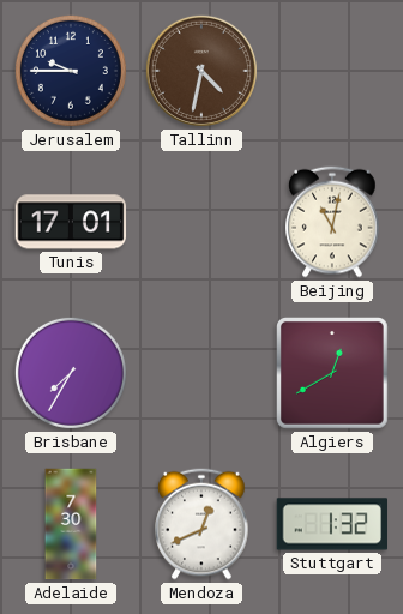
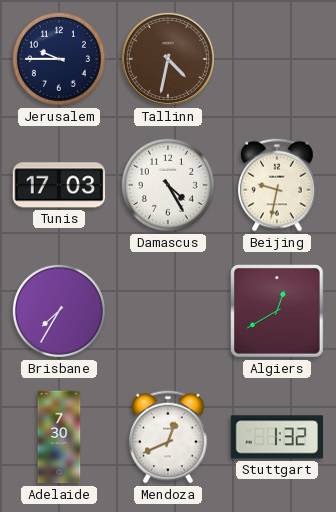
Tunis: 17:01 -> 17:03 (59, 185)
Damascus: none -> 4:25 (168, 185)
Beijing: 11:02 -> 9:32 (277, 185)
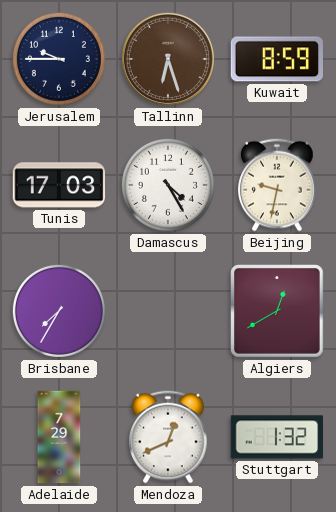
Tallinn: 4:32 -> 6:27 (168, 59)
Kuwait: none -> 8:59 (276, 59)
Adelaide: 7:30 -> 7:29 (59, 437)
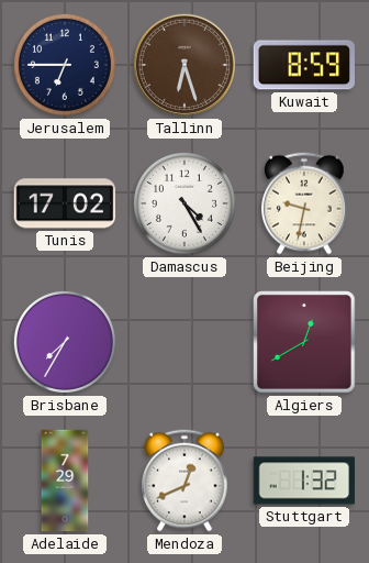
Jerusalem: 9:45 -> 6:45 (65, 65)
Tunis: 17:03 -> 17:02 (65, 203)
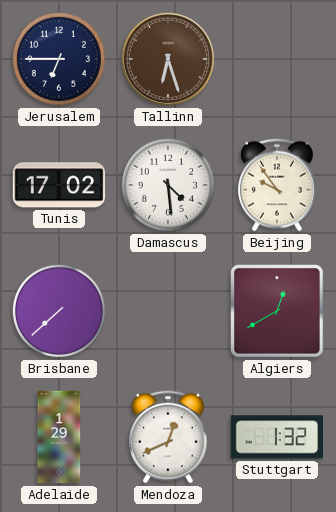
Kuwait: 8:59 -> none (303, 65)
Damascus: 4:25 -> 4:29 (168, 185)
Beijing: 9:32 -> 9:54 (277, 185)
Brisbane: 7:35 -> 7:38 (59, 311)
Adelaide: 7:29 -> 1:29 (59, 437)
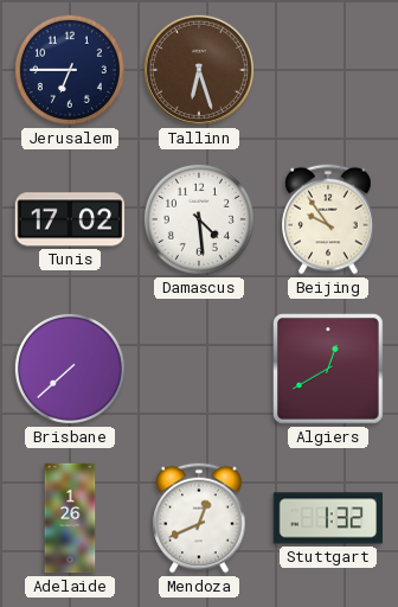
Adelaide: 1:29 -> 1:26 (70, 518)
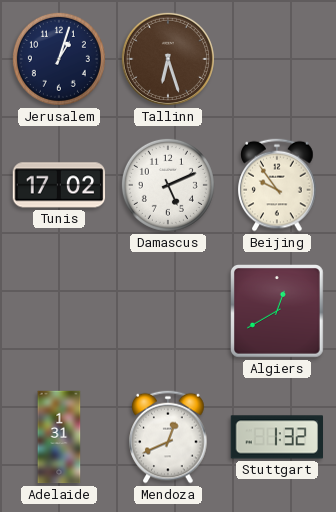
Jerusalem: 6:45 -> 1:03 (59, 59)
Damascus: 4:29 -> 5:11 (168, 185)
Brisbane: 7:38 -> none (70, 369)
Adelaide: 1:26 -> 1:31 (59, 437)
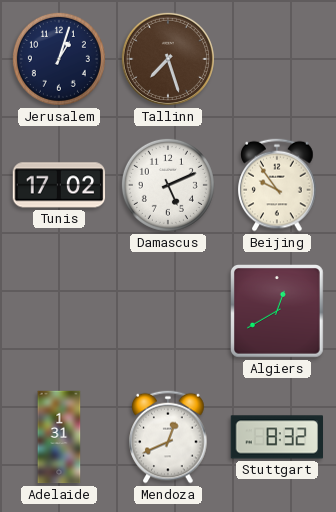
Tallinn: 6:27 -> 7:27 (168, 59)
Stuttgart: 1:32 -> 8:32 (276, 437)
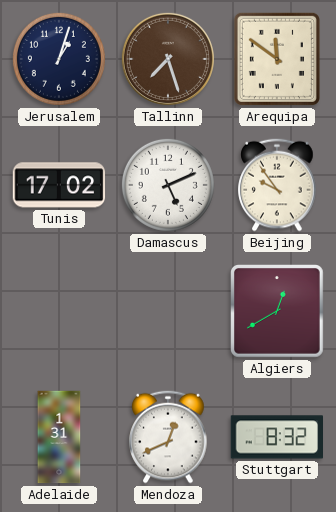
Arequipa: none -> 11:51 (277, 59)
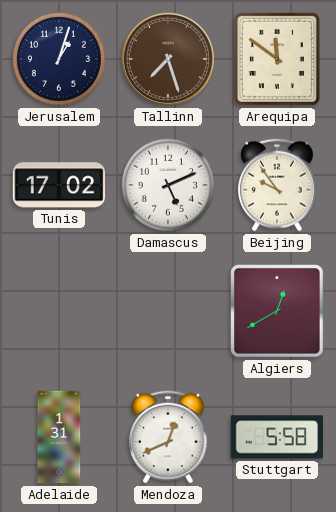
Stuttgart: 8:32 -> 5:58 (276, 437)
